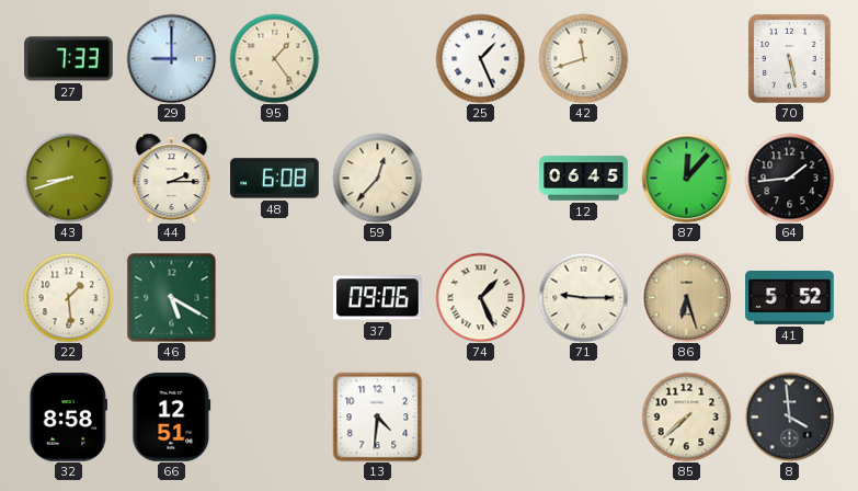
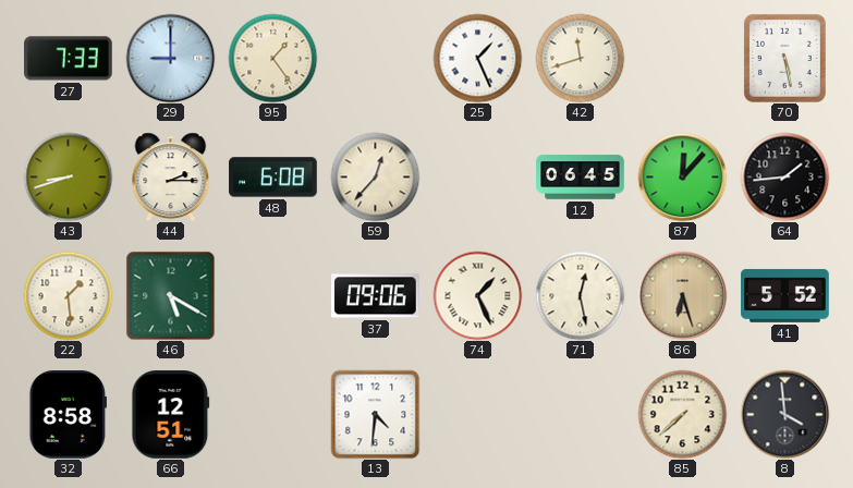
71: 9:15 -> 12:28 (580, 295)
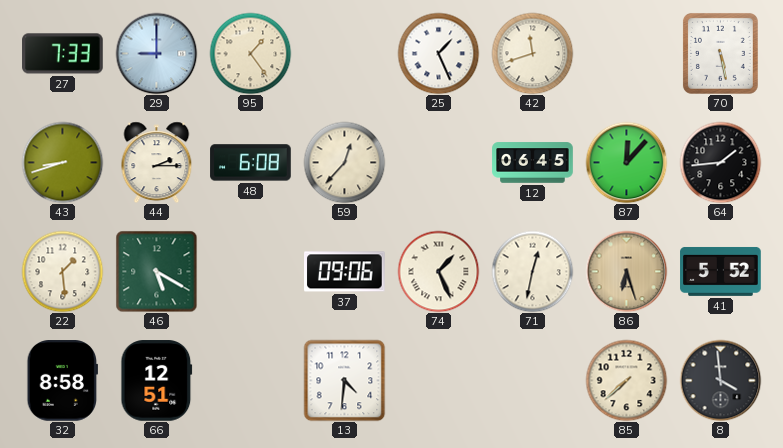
71: 12:28 -> 12:32 (532, 271)
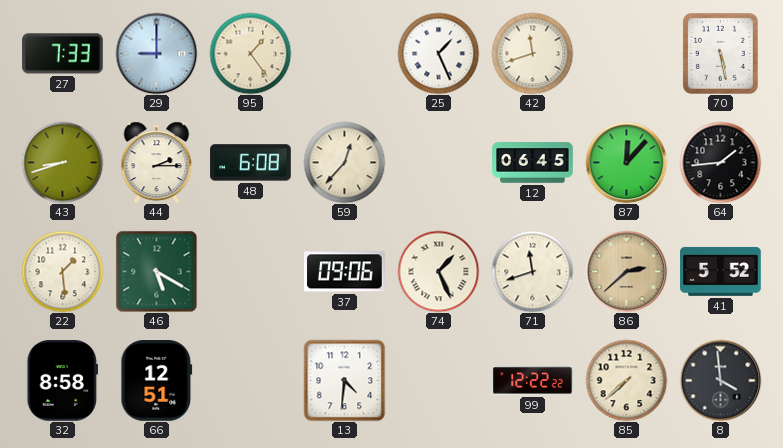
71: 12:32 -> 11:42 (532, 271)
86: 6:27 -> 2:38 (626, 271)
99: none -> 12:22 (533, 381)
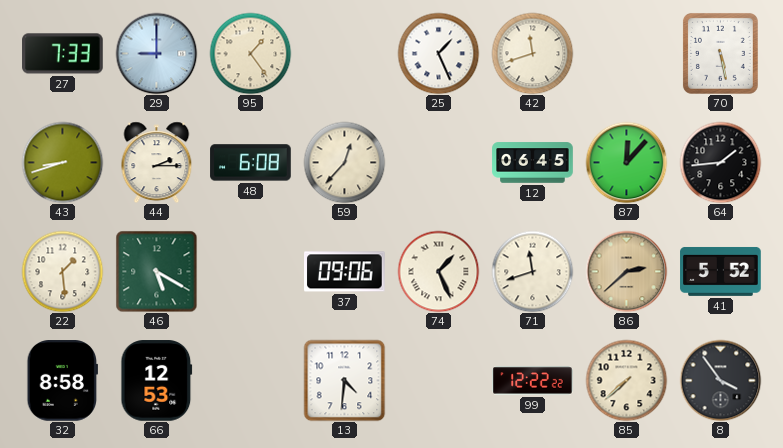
66: 12:51 -> 12:53 (157, 381)
8: 3:59 -> 3:54 (720, 380)
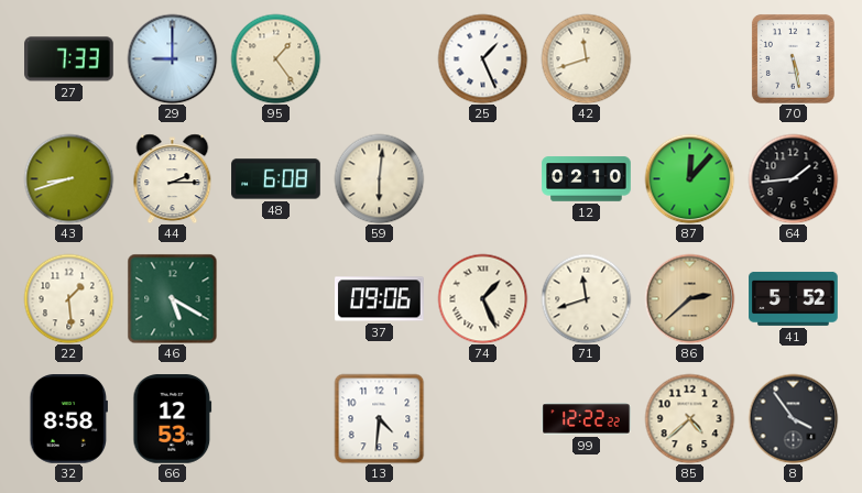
59: 12:37 -> 6:01 (379, 178)
12: 06:45 -> 02:10 (587, 179)
85: 7:38 -> 4:38 (689, 418)
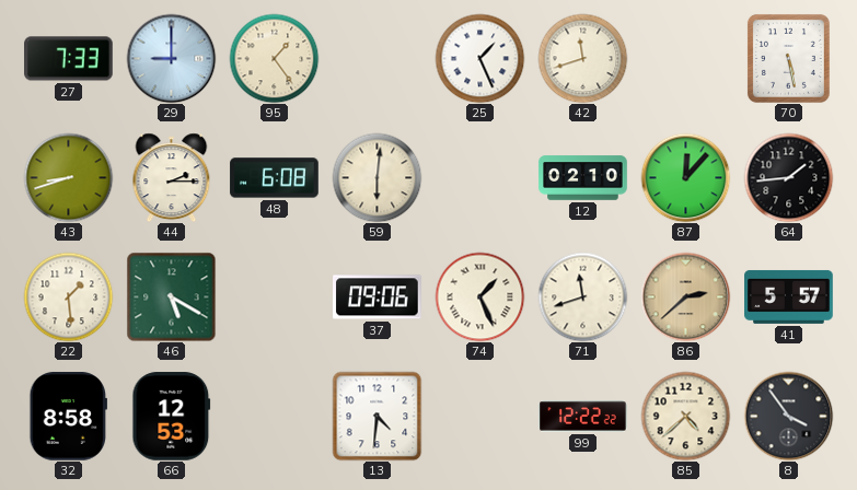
41: 5:52 -> 5:57 (789, 296)
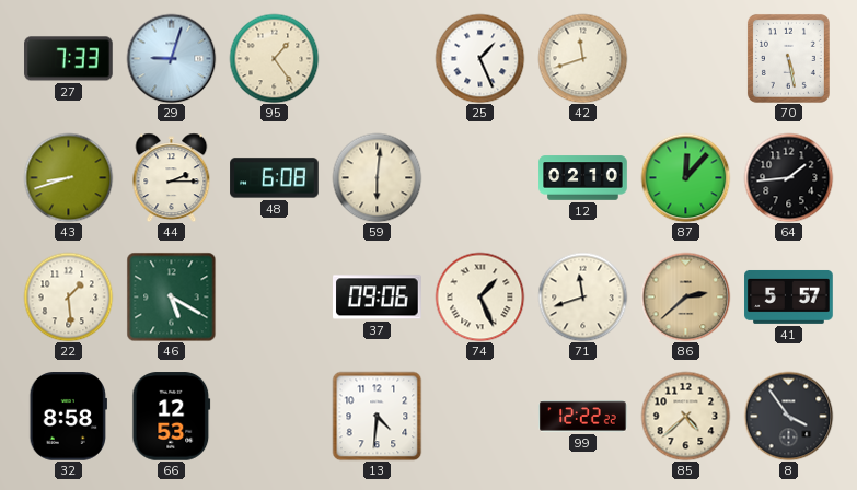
29: 9:00 -> 9:03 (171, 58)
